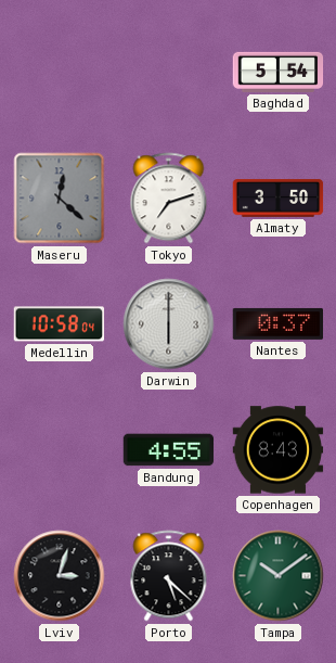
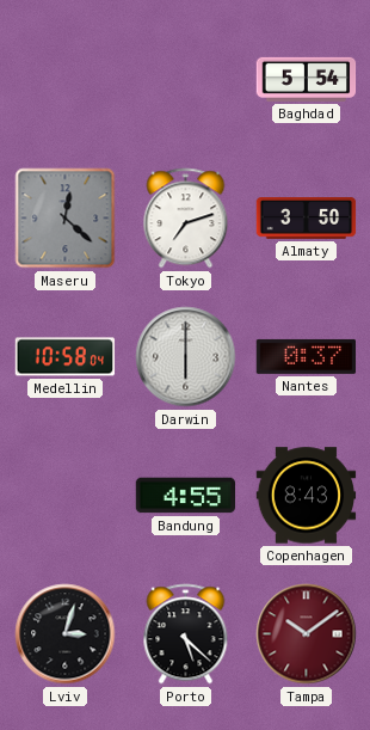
Tampa dial: green -> burgundy (307, 634)
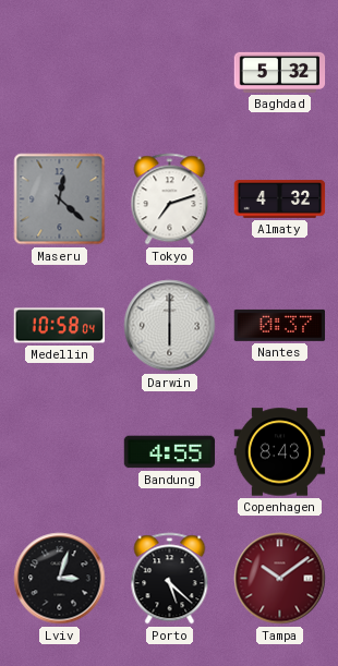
Baghdad: 5:54 -> 5:32 (280, 72)
Almaty: 3:50 -> 4:32 (280, 199)
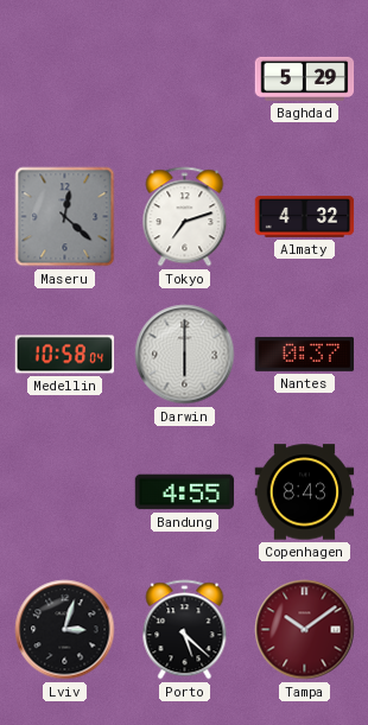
Baghdad: 5:32 -> 5:29 (305, 78)
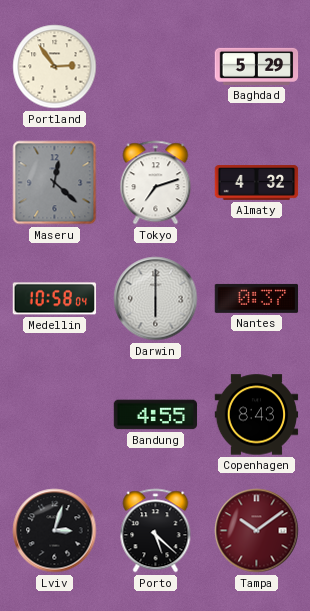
Portland: none -> 2:54 (55, 67)
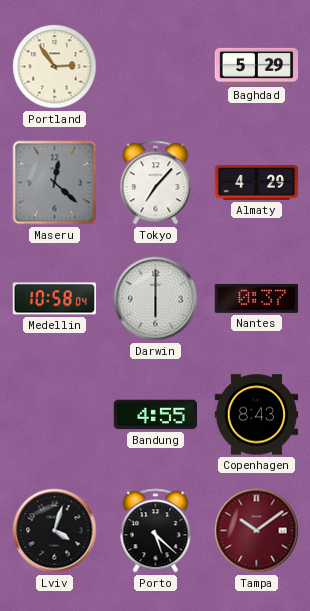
Tokyo: 7:12 -> 7:07 (156, 183)
Almaty: 4:32 -> 4:29 (257, 183)
Lviv: 3:03 -> 4:03 (55, 531)
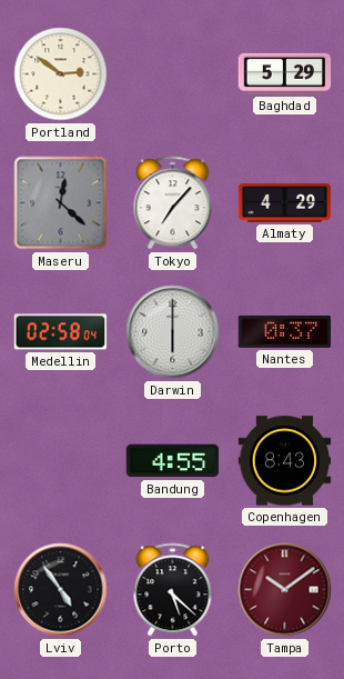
Portland: 2:54 -> 2:51 (61, 74)
Medellin: 10:58 -> 02:58 (61, 332)
Lviv: 4:03 -> 4:54 (61, 590)
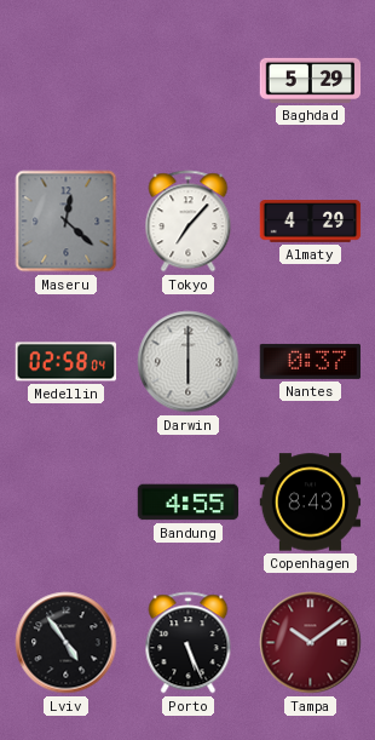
Portland: 2:51 -> none (61, 74)
Porto: 5:22 -> 5:26 (189, 643)
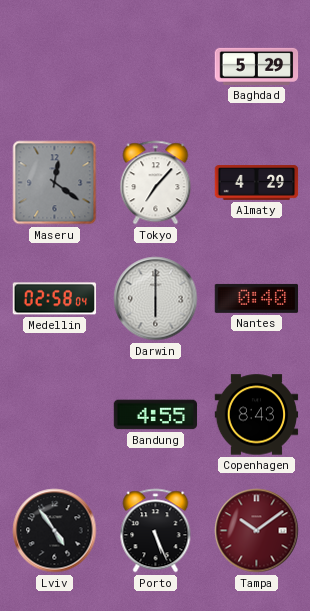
Maseru: 12:22 -> 12:21 (55, 183)
Nantes: 0:37 -> 0:40 (257, 298)
